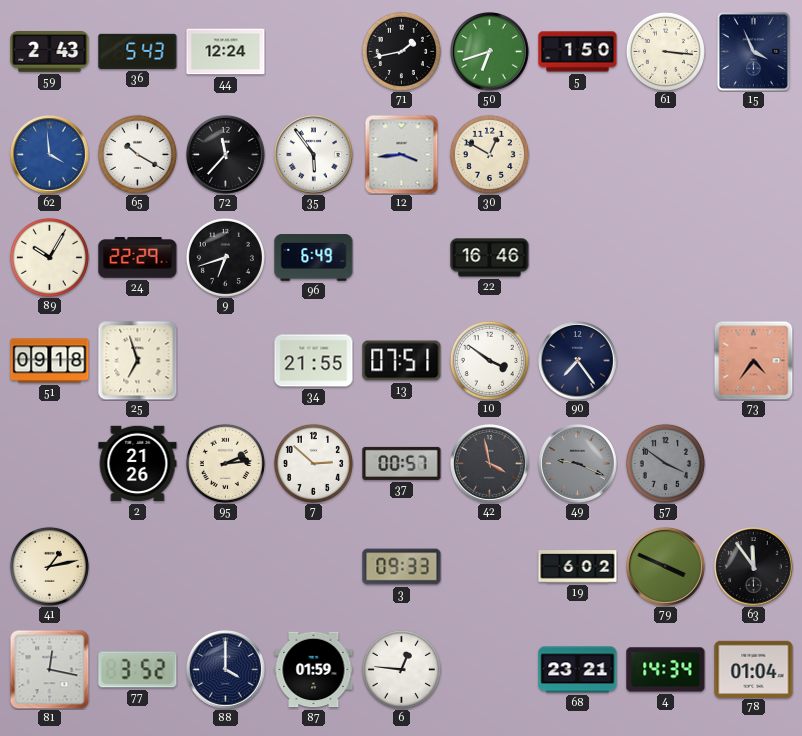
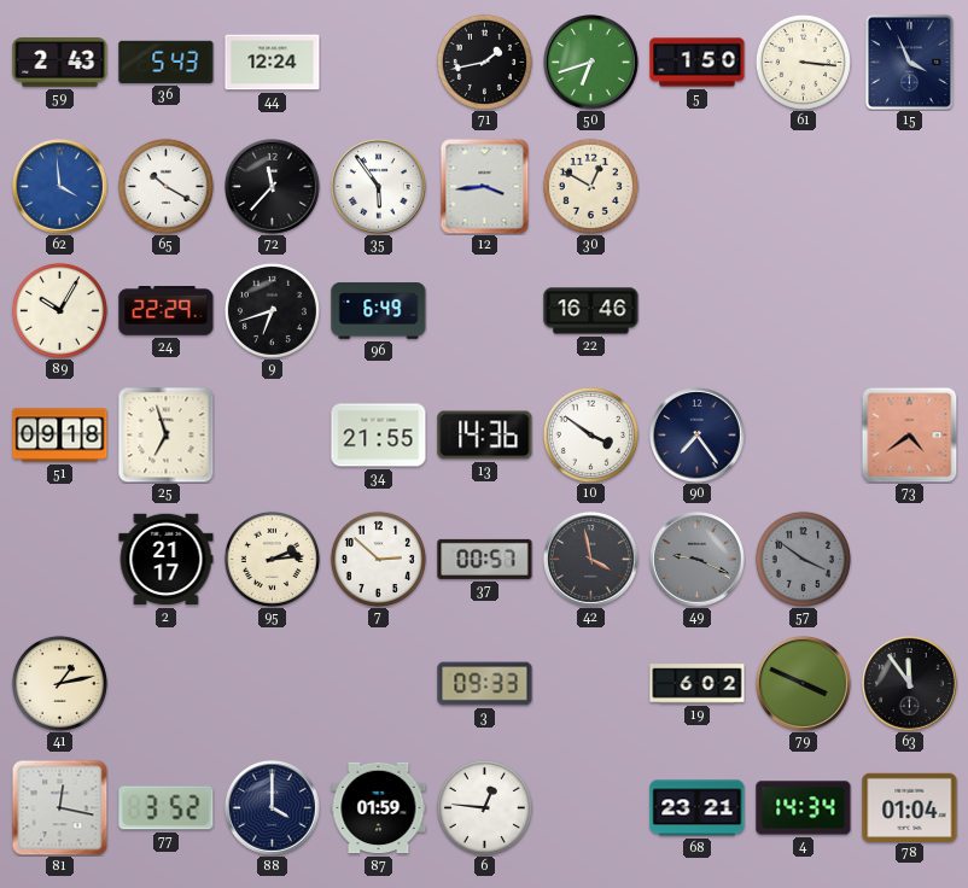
13: 07:51 -> 14:36 (485, 436)
73: 4:36 -> 4:39 (909, 434)
2: 21:26 -> 21:17 (167, 560)
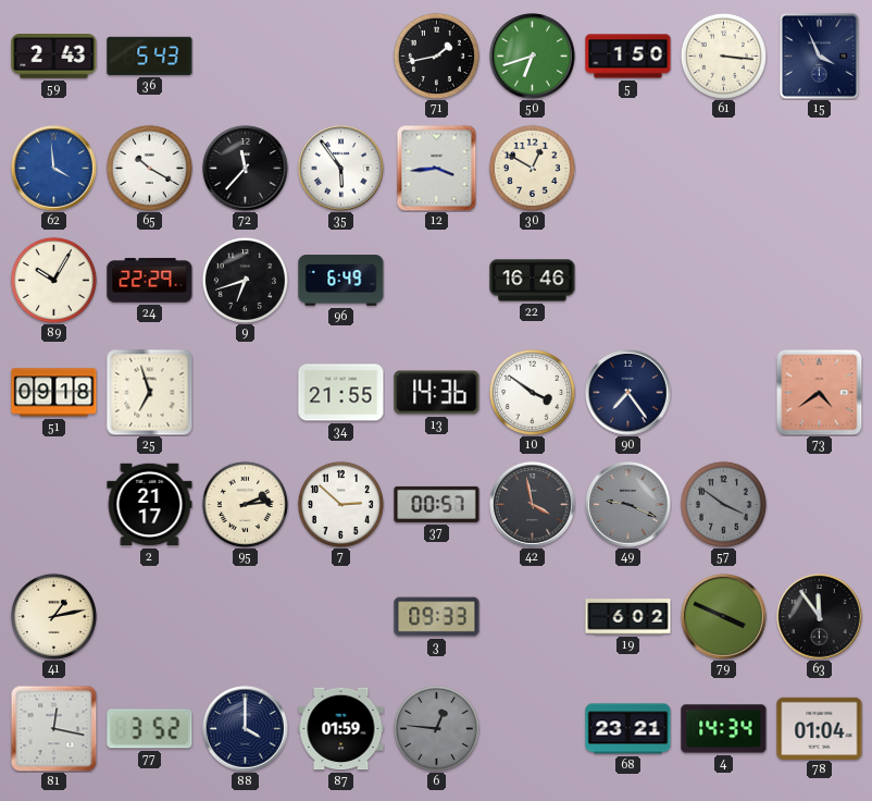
44: 12:24 -> none (273, 63)
6 dial: white -> grey (436, 728)
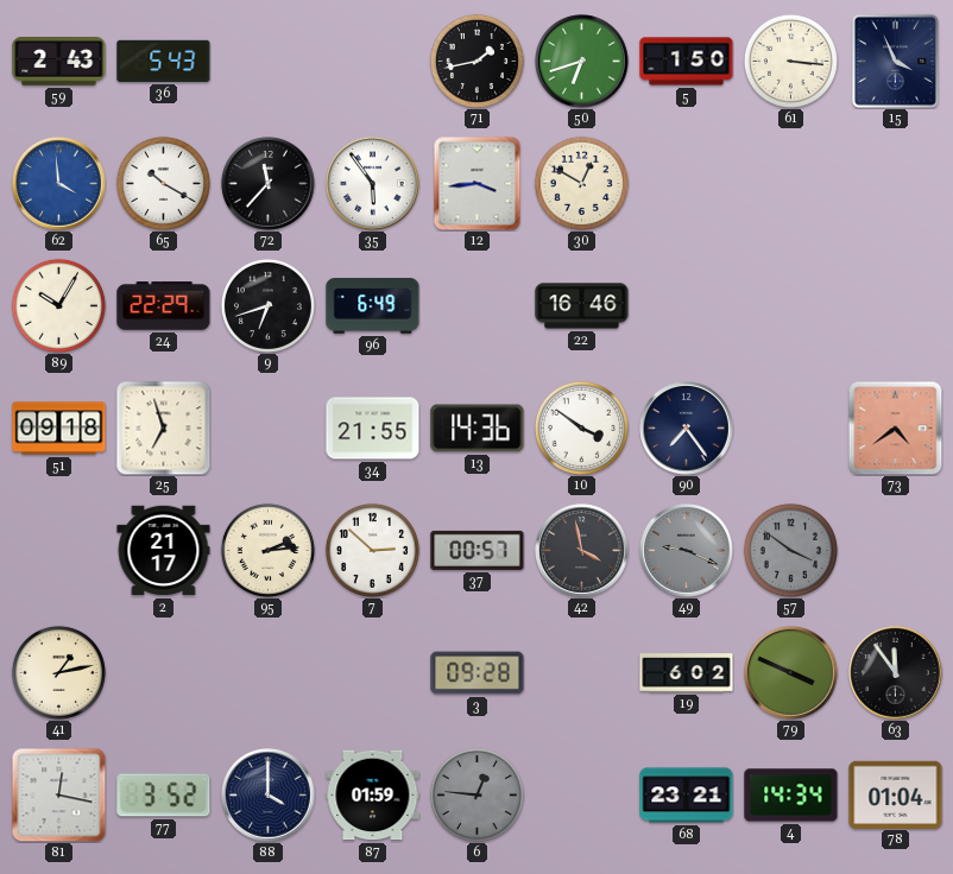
3: 09:33 -> 09:28 (478, 673)
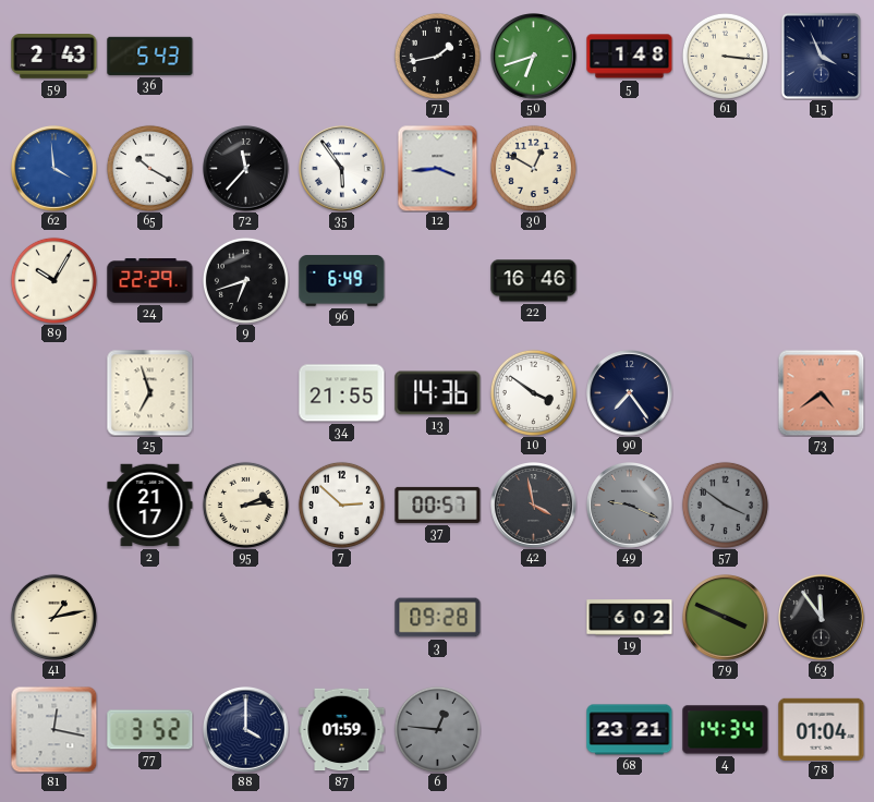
5: 1:50 -> 1:48 (630, 57)
51: 09:18 -> none (59, 429)
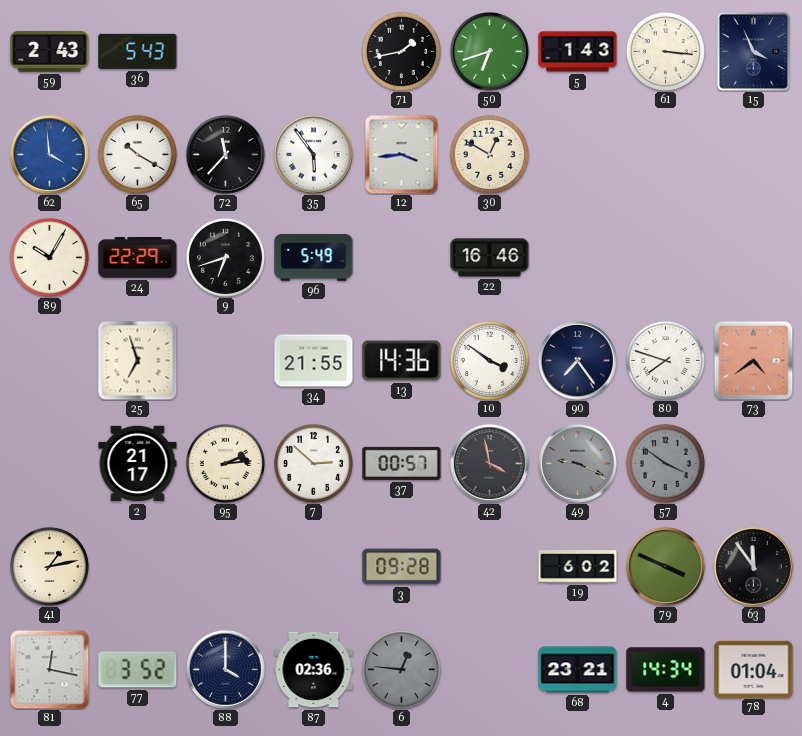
5: 1:48 -> 1:43 (578, 52)
96: 6:49 -> 5:49 (314, 258)
80: none -> 7:48 (665, 360)
87: 01:59 -> 02:36 (314, 670)
